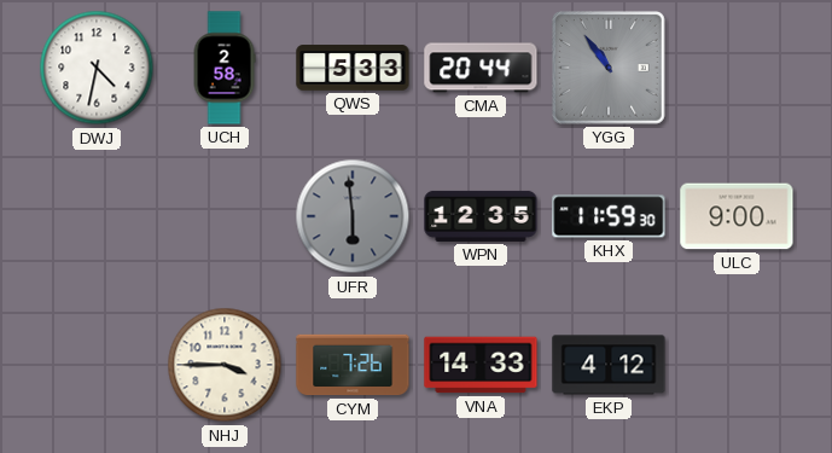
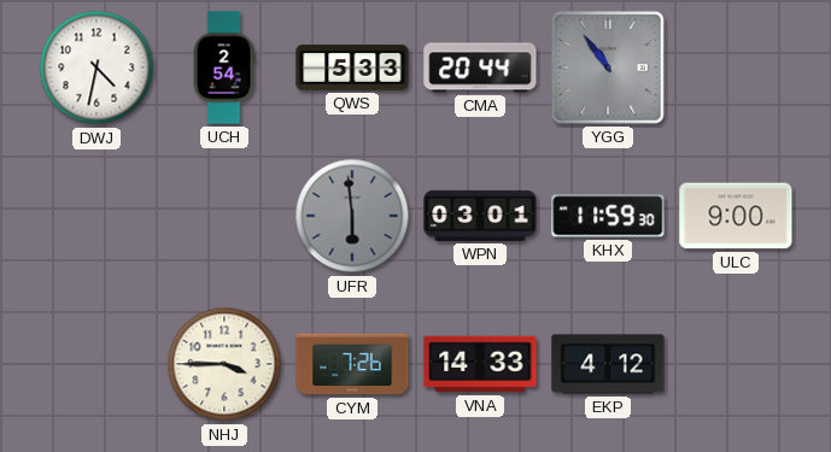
UCH: 2:58 -> 2:54 (224, 67)
WPN: 12:35 -> 03:01 (480, 216)
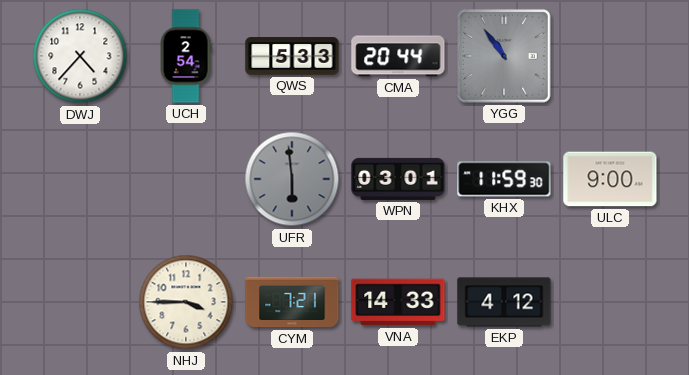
DWJ: 4:32 -> 4:37 (80, 56)
CYM: 7:26 -> 7:21 (292, 302)
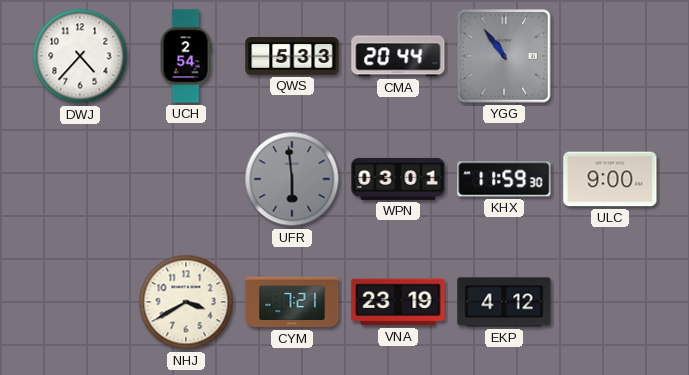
NHJ: 3:45 -> 3:40 (186, 302)
VNA: 14:33 -> 23:19 (398, 302)
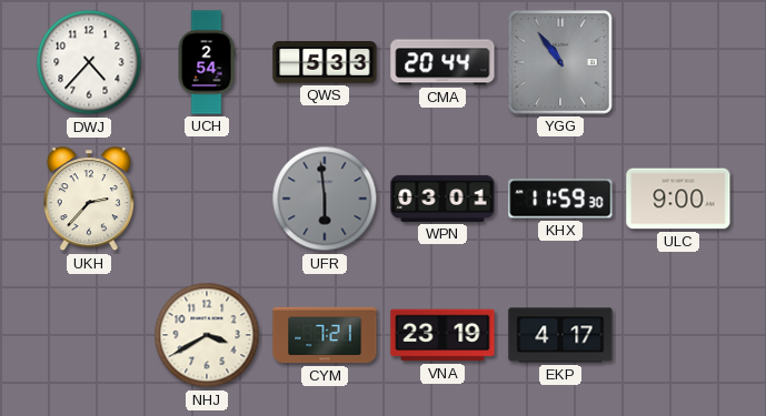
UKH: none -> 2:37 (89, 200)
EKP: 4:12 -> 4:17 (560, 335)
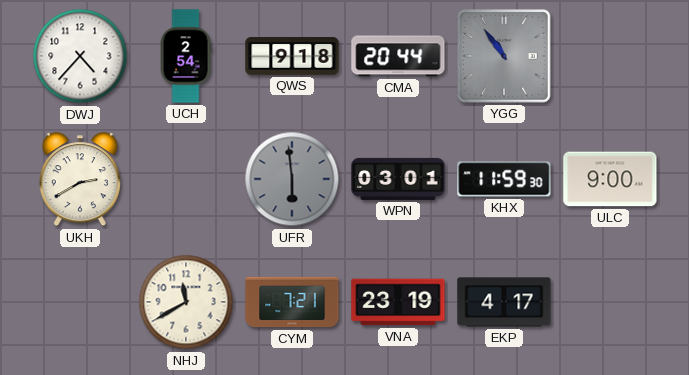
QWS: 5:33 -> 9:18 (292, 56)
UKH: 2:37 -> 2:40 (80, 180)
NHJ: 3:40 -> 11:40 (186, 302)
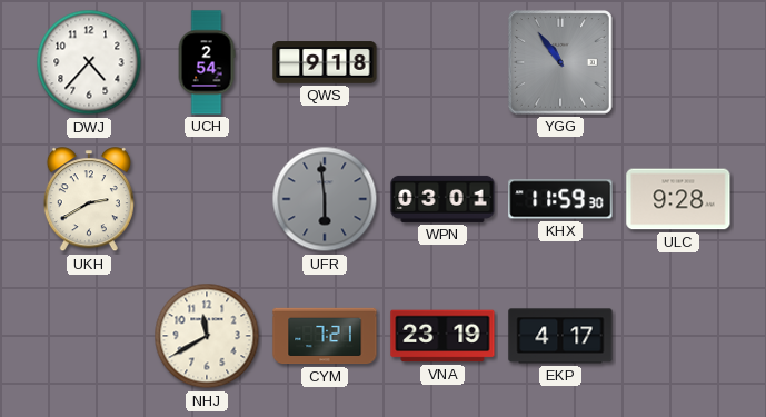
CMA: 20:44 -> none (398, 56)
ULC: 9:00 -> 9:28 (678, 199)
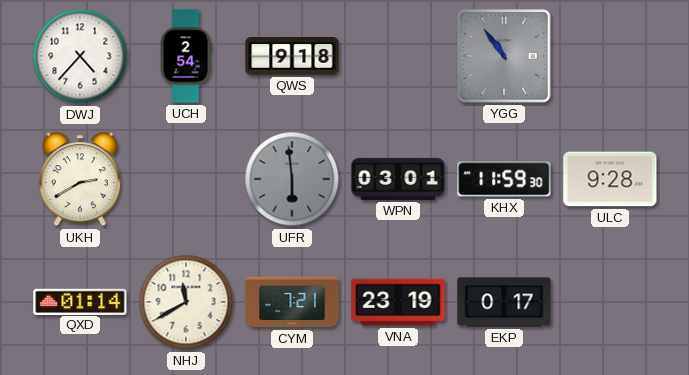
QXD: none -> 01:14 (80, 301)
EKP: 4:17 -> 0:17 (504, 302)
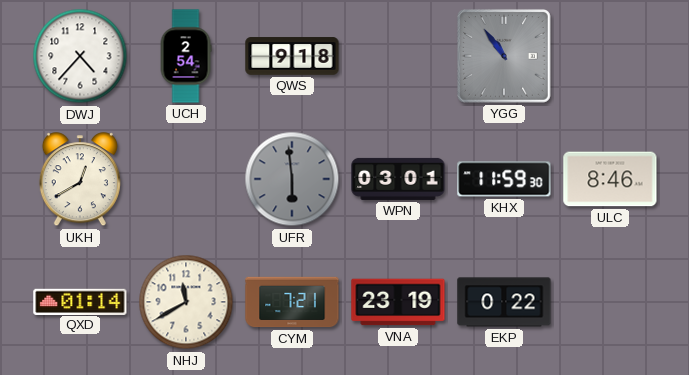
UKH: 2:40 -> 12:40 (80, 180)
ULC: 9:28 -> 8:46 (610, 179)
EKP: 0:17 -> 0:22 (504, 302)
